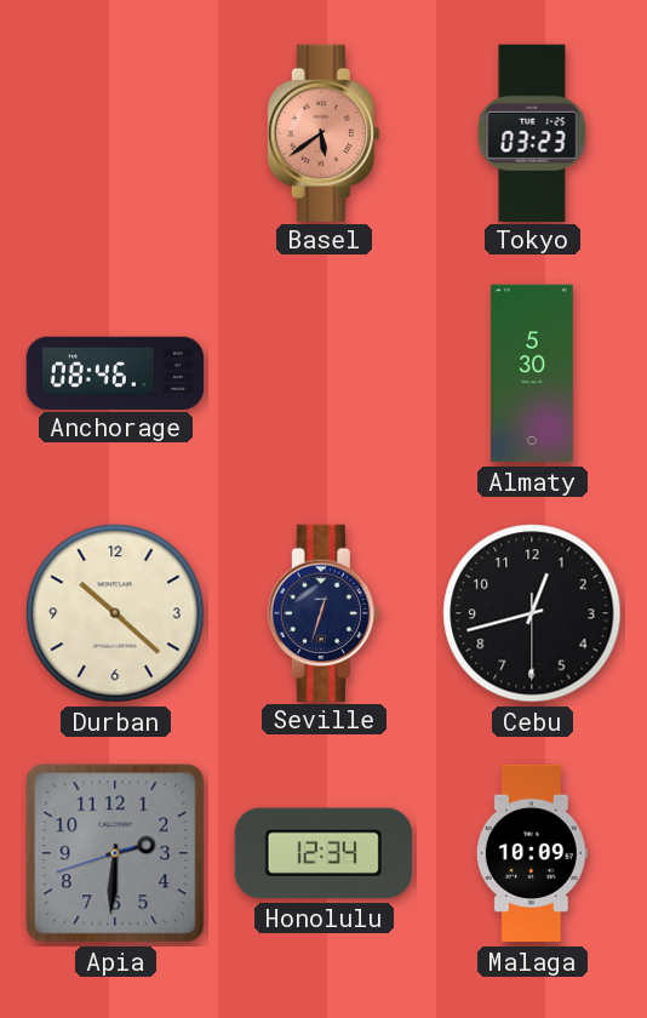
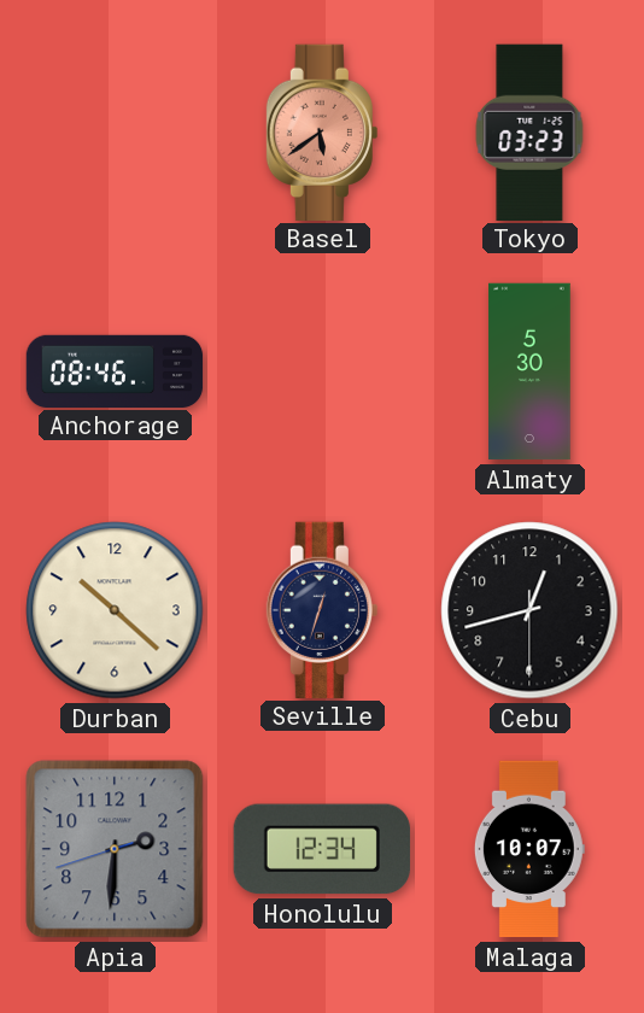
Malaga: 10:09 -> 10:07 (529, 849)
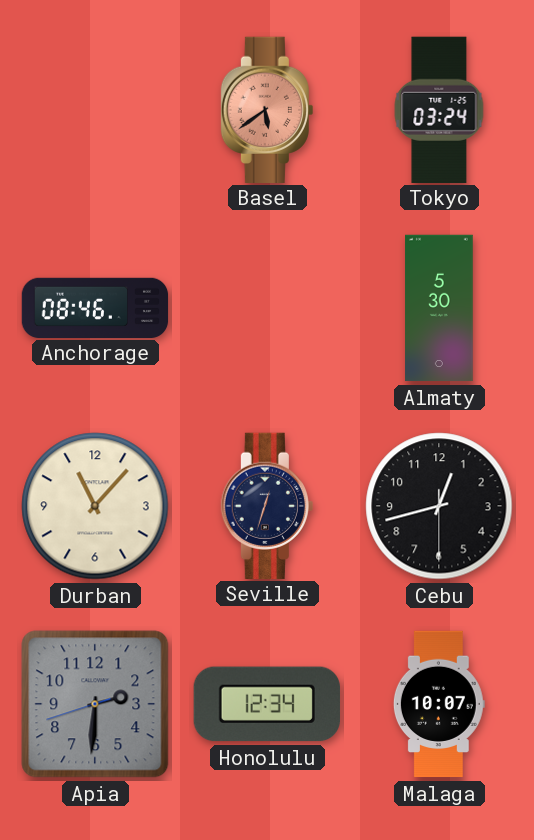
Tokyo: 03:23 -> 03:24 (439, 109)
Durban: 10:22 -> 11:07 (95, 506)
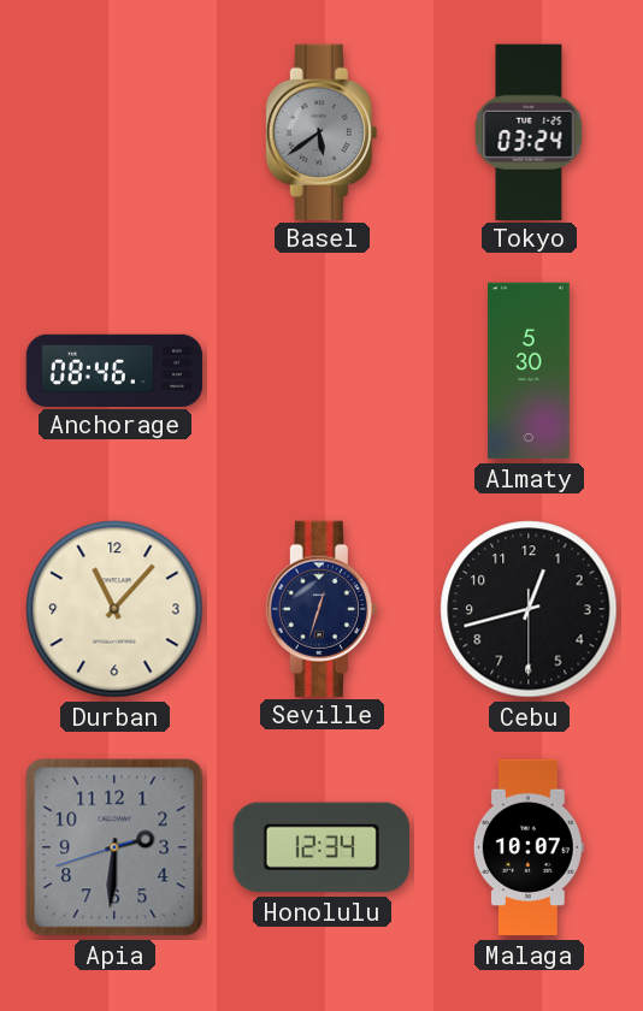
Basel dial: salmon -> grey (321, 131)
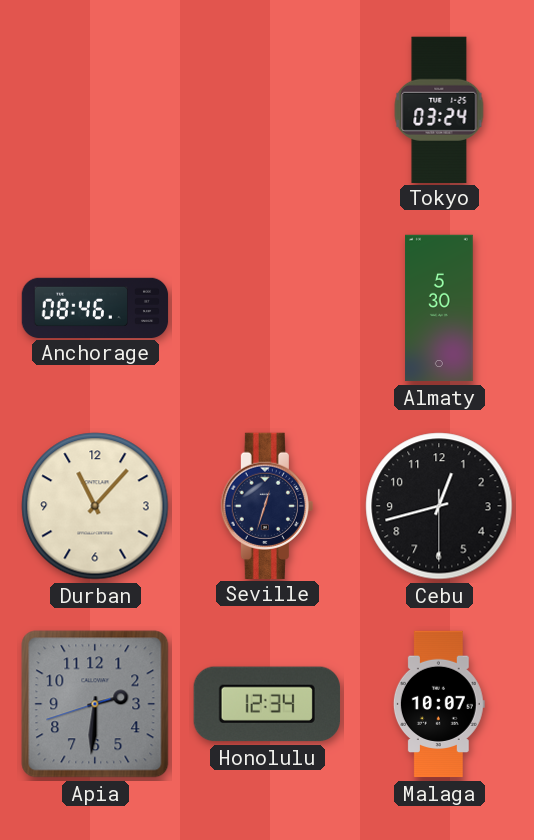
Basel: 5:39 -> none (321, 131)
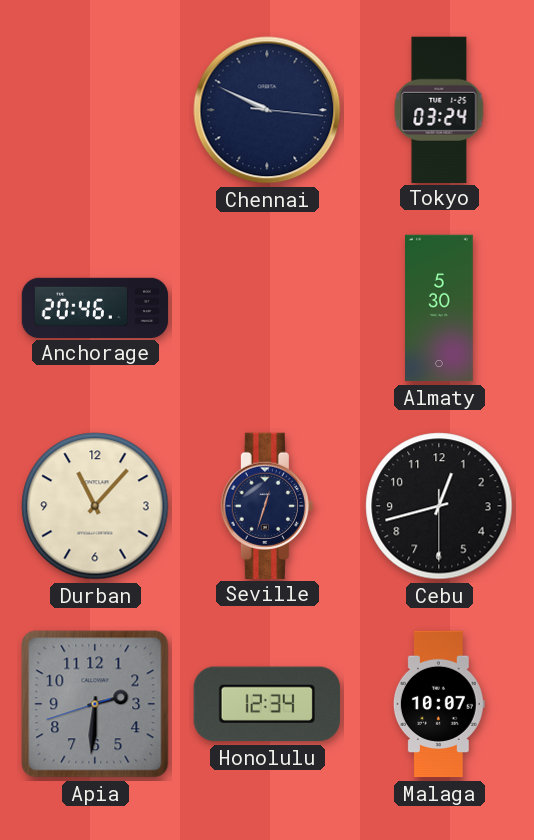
Chennai: none -> 9:49 (267, 110)
Anchorage: 08:46 -> 20:46 (95, 307)
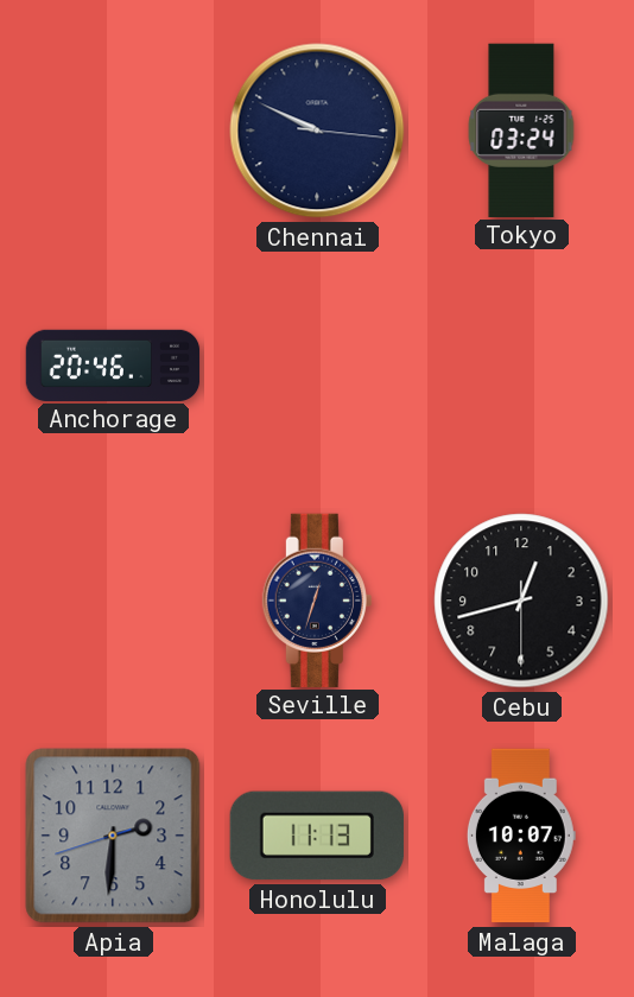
Almaty: 5:30 -> none (439, 308)
Durban: 11:07 -> none (95, 506)
Honolulu: 12:34 -> 11:13 (317, 836)
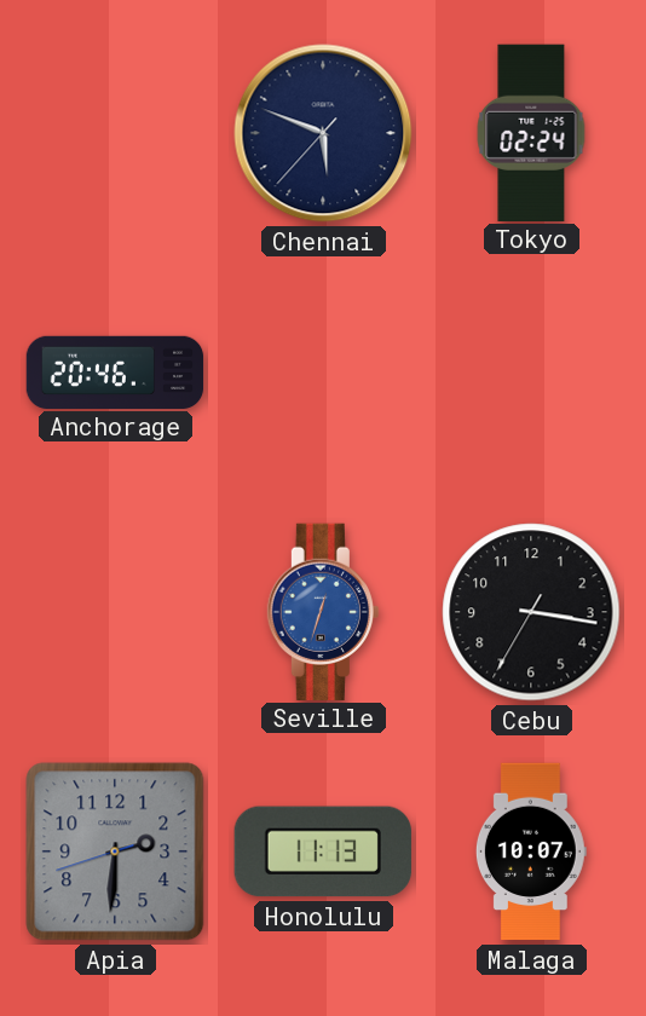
Chennai: 9:49 -> 5:48 (323, 133)
Tokyo: 03:24 -> 02:24 (531, 132)
Seville dial: navy -> blue (323, 611)
Cebu: 12:42 -> 3:16 (531, 612)
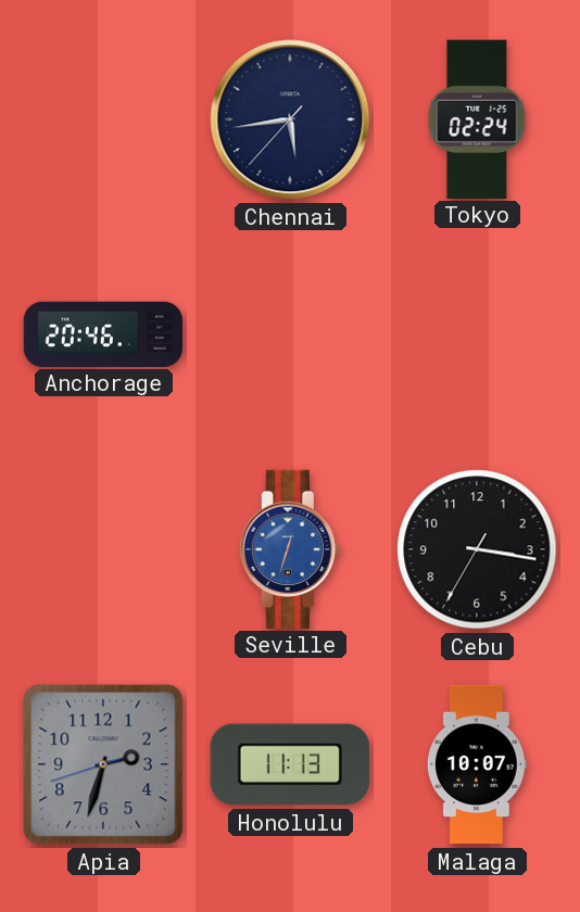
Chennai: 5:48 -> 5:43 (290, 119)
Apia: 2:30 -> 2:32 (103, 764)
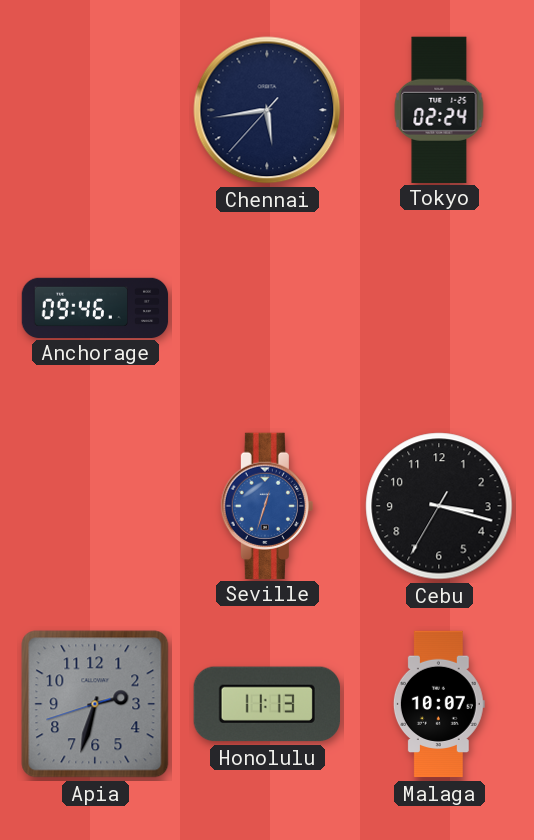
Anchorage: 20:46 -> 09:46 (95, 307)
Cebu: 3:16 -> 3:17 (439, 506)
